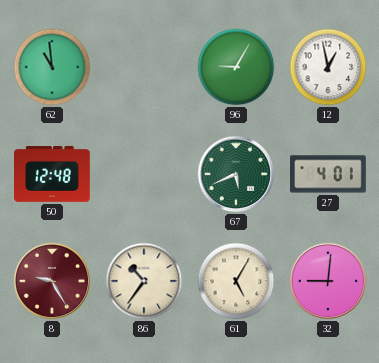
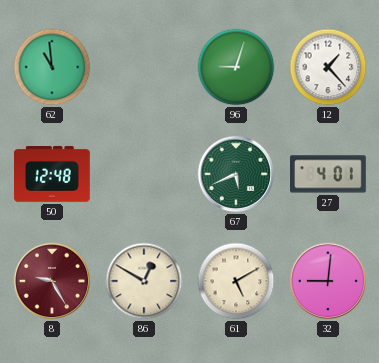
96: 9:05 -> 9:03 (236, 67)
12: 12:58 -> 1:23 (328, 67)
86: 10:36 -> 12:50 (144, 281)
61: 5:05 -> 5:10 (236, 281)
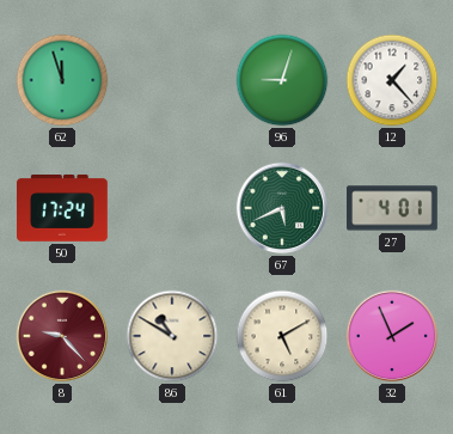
62: 10:59 -> 11:57 (62, 80)
50: 12:48 -> 17:24 (63, 209)
8: 9:25 -> 9:23 (62, 336)
86: 12:50 -> 10:50 (172, 336)
32: 9:01 -> 1:56 (392, 336)
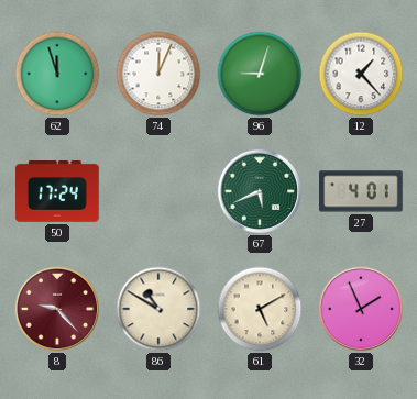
74: none -> 12:04 (158, 74)
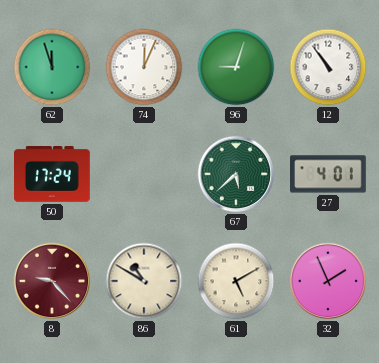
12: 1:23 -> 10:54 (328, 67)
67: 5:41 -> 5:38 (236, 174)
